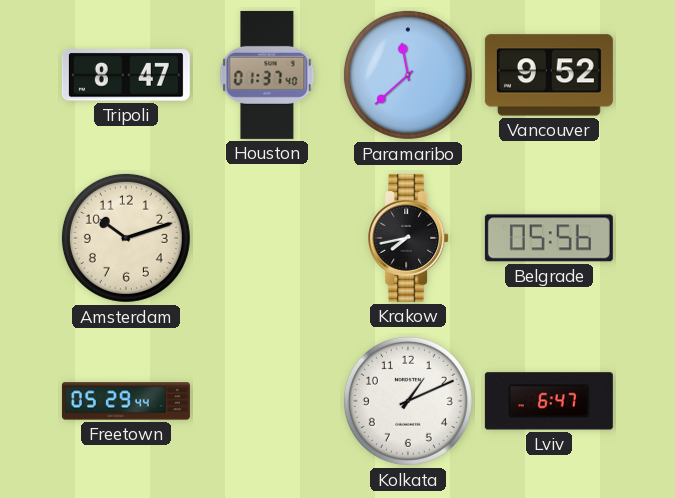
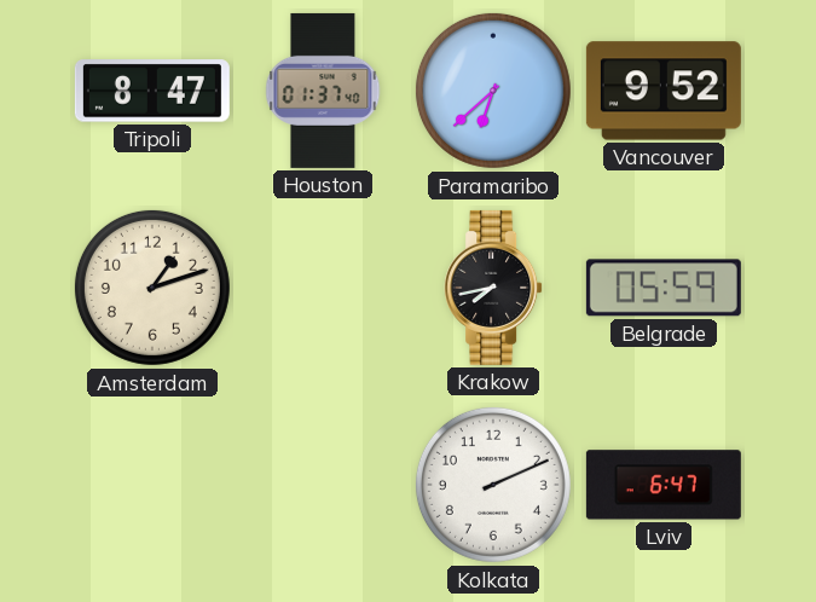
Paramaribo: 11:38 -> 6:38 (493, 91)
Amsterdam: 10:12 -> 1:12 (152, 288)
Belgrade: 05:56 -> 05:59 (664, 288)
Freetown: 05:29 -> none (126, 401)
Kolkata: 1:11 -> 2:11 (493, 485)
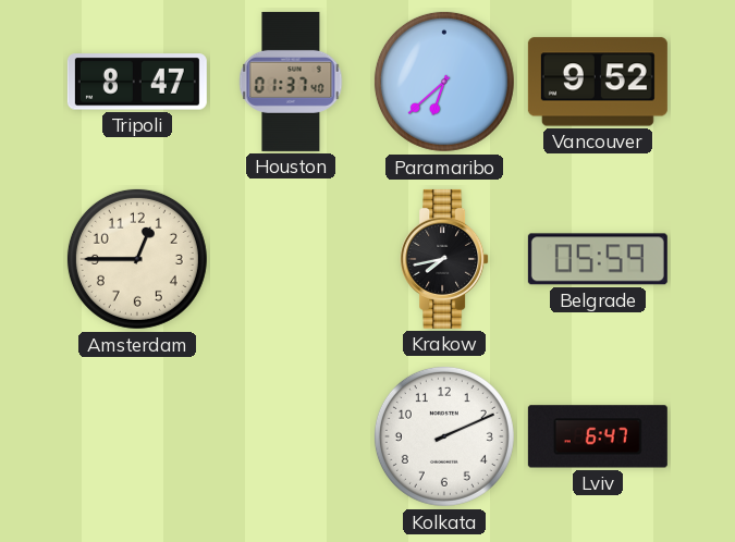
Amsterdam: 1:12 -> 12:45 (137, 259)
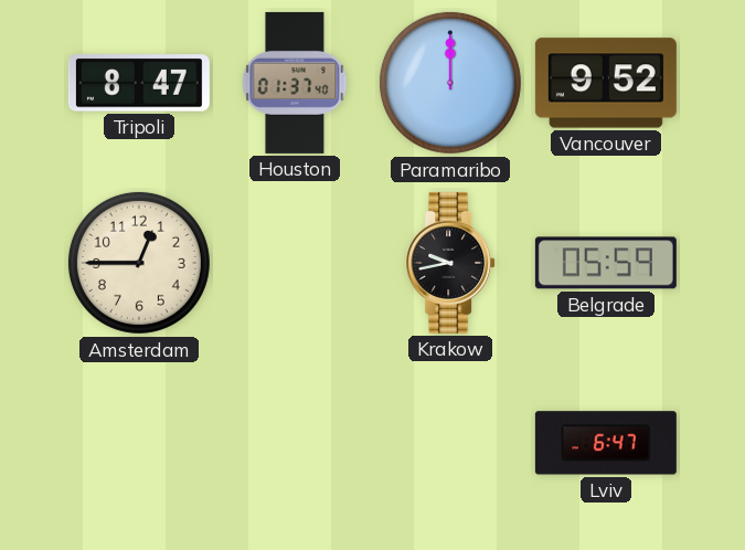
Paramaribo: 6:38 -> 12:00 (450, 83)
Krakow: 7:43 -> 9:43 (450, 263)
Kolkata: 2:11 -> none (444, 436)
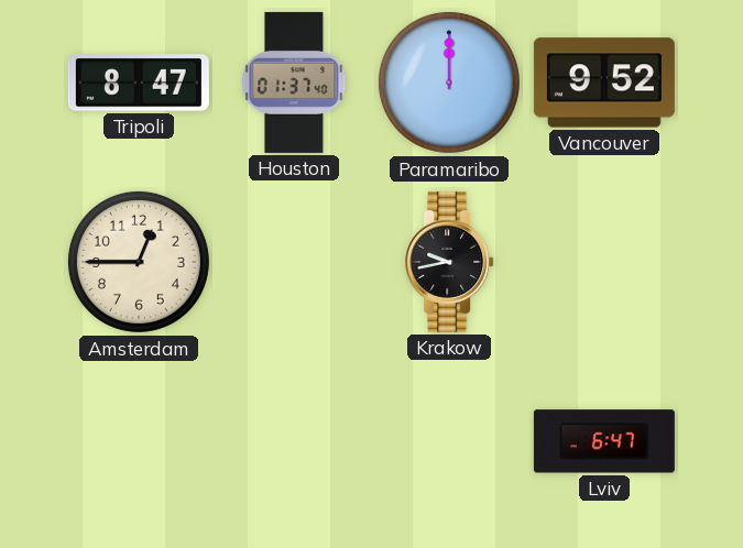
Belgrade: 05:59 -> none (606, 263)
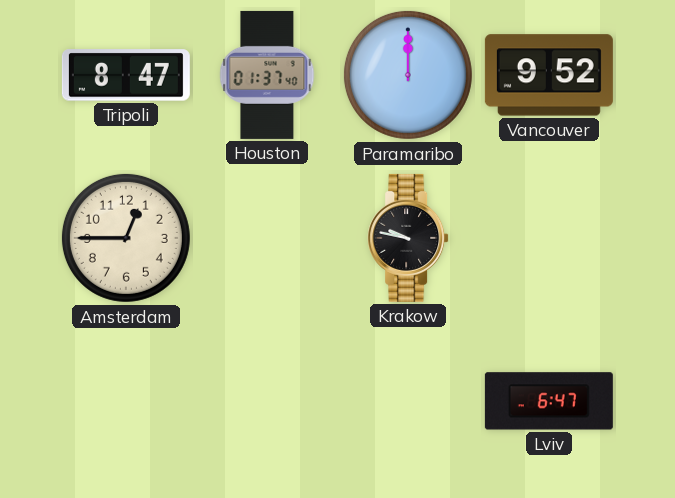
Krakow: 9:43 -> 9:47 (408, 238)
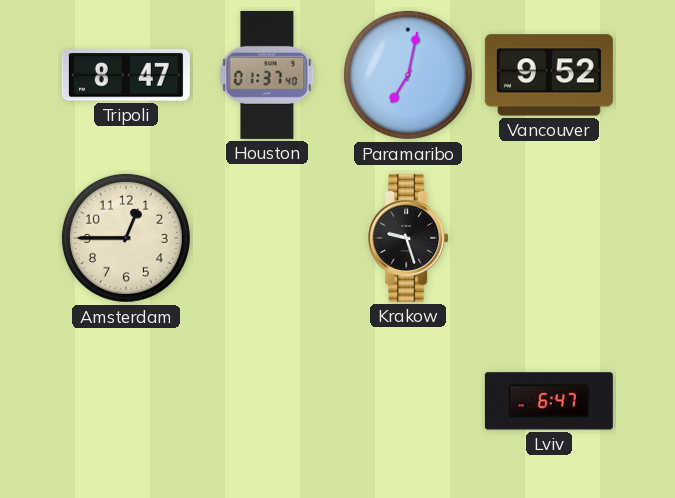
Paramaribo: 12:00 -> 7:02 (408, 75)
Krakow: 9:47 -> 9:27 (408, 238)
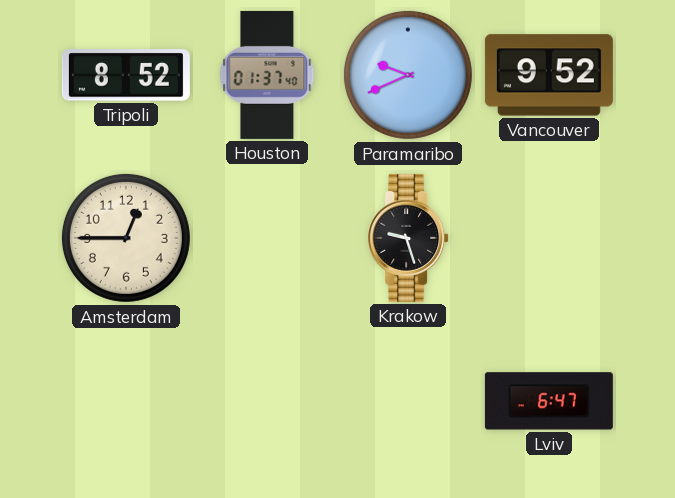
Tripoli: 8:47 -> 8:52 (126, 75)
Paramaribo: 7:02 -> 9:41 (408, 75)
